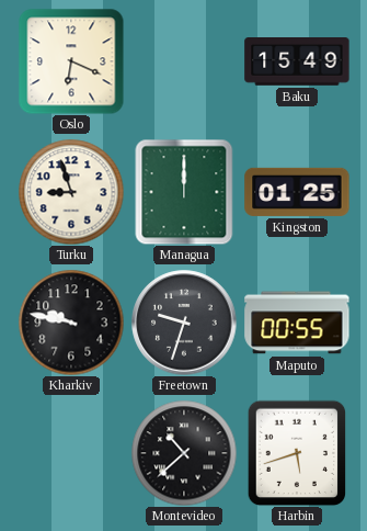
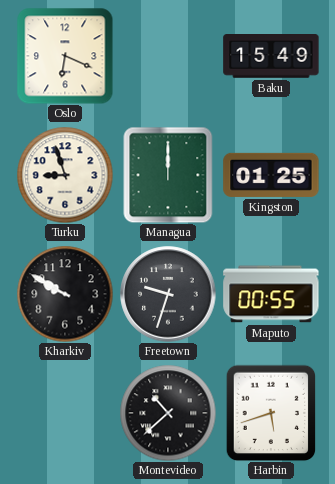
Kharkiv: 9:47 -> 9:50 (65, 294)
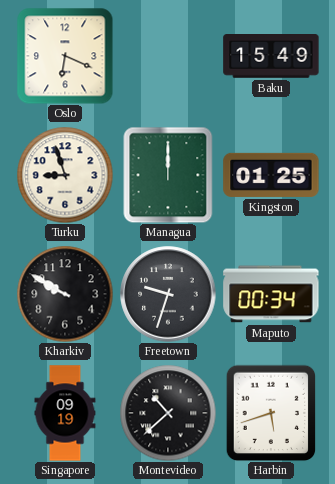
Maputo: 00:55 -> 00:34 (271, 294)
Singapore: none -> 09:19 (65, 413)
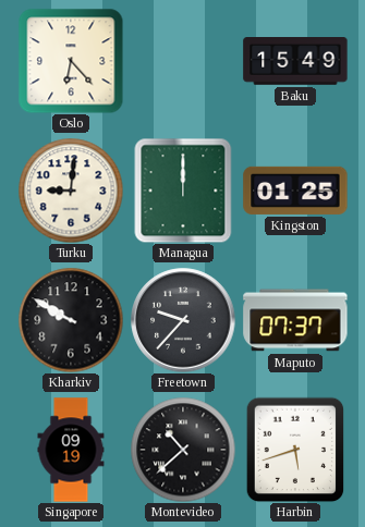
Oslo: 6:19 -> 6:23 (71, 61)
Turku: 8:57 -> 9:01 (71, 191)
Freetown: 9:33 -> 9:37 (183, 320)
Maputo: 00:34 -> 07:37 (295, 320)
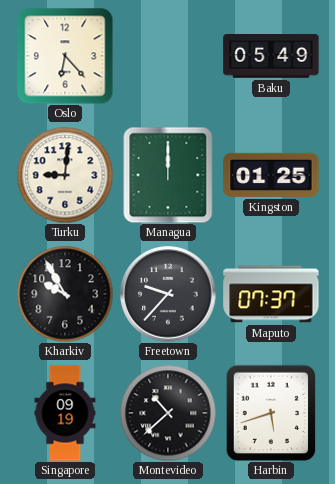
Baku: 15:49 -> 05:49 (271, 57)
Kharkiv: 9:50 -> 9:55 (65, 294)
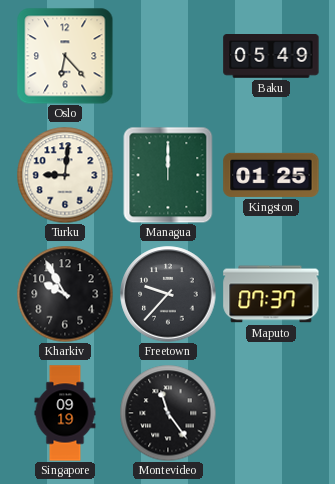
Montevideo: 10:38 -> 11:24 (168, 413)
Harbin: 5:42 -> none (271, 413)
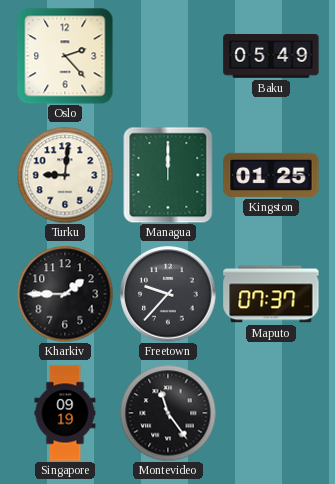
Oslo: 6:23 -> 2:23 (65, 56)
Kharkiv: 9:55 -> 1:45 (65, 294)
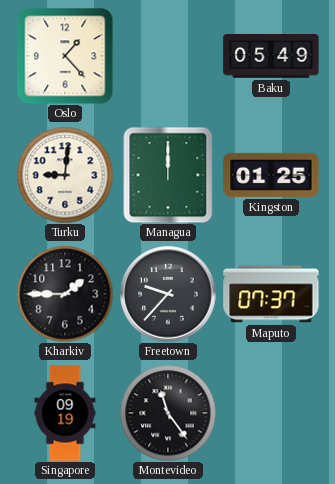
Oslo: 2:23 -> 1:23 (65, 56)
